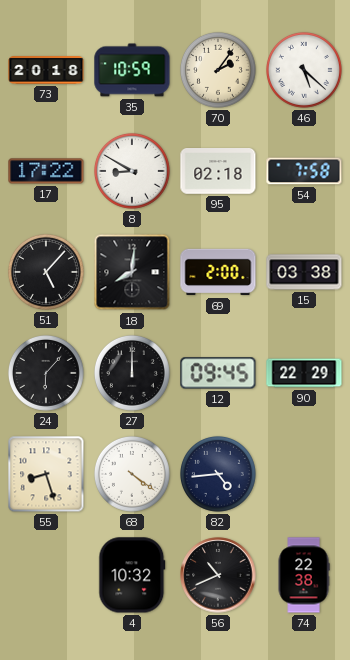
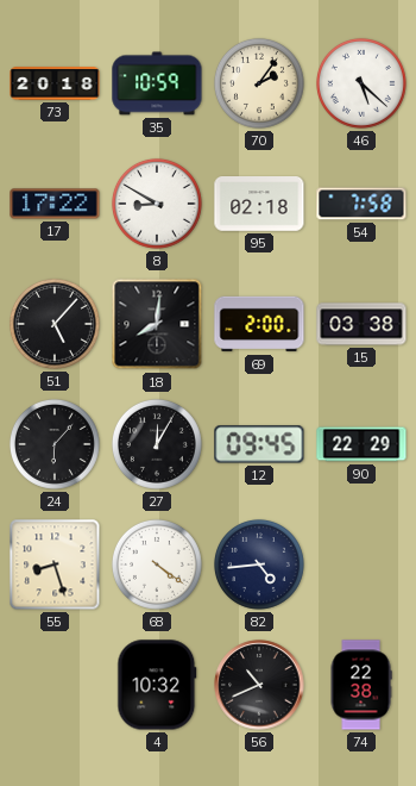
27: 12:00 -> 12:05 (157, 444)
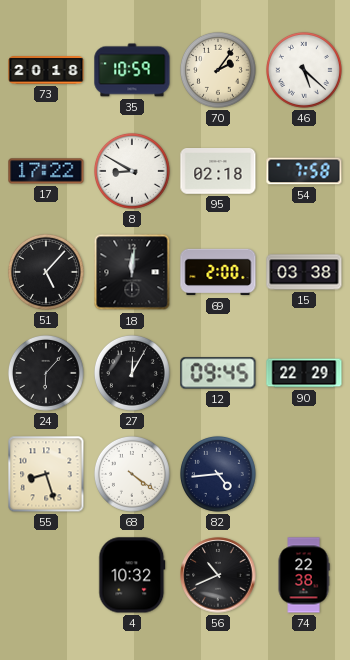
18: 8:01 -> 12:01 (132, 272)
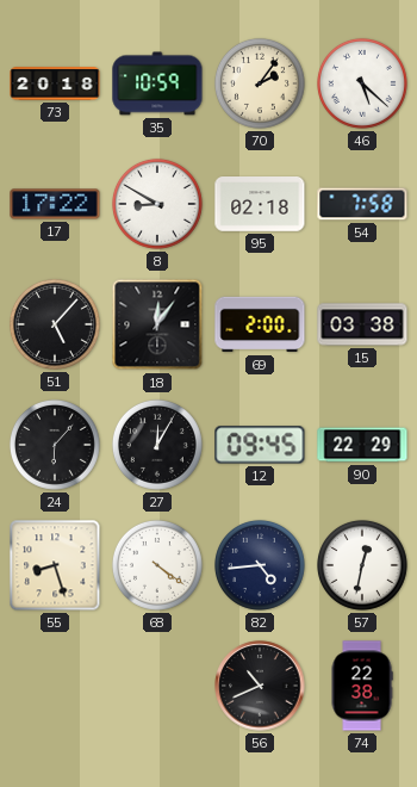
18: 12:01 -> 12:06 (157, 324)
57: none -> 12:32 (362, 565)
4: 10:32 -> none (132, 575)
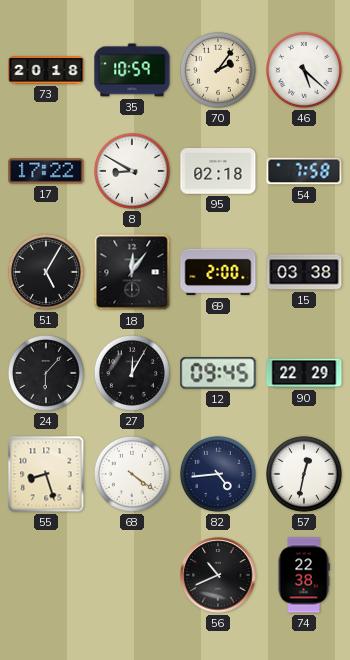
51: 5:07 -> 5:05 (46, 272)
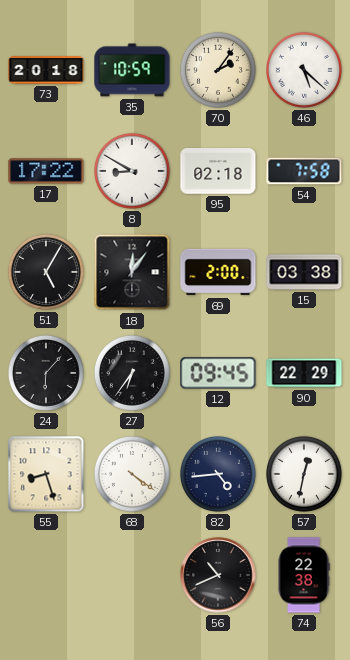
27: 12:05 -> 6:36 (132, 373)
